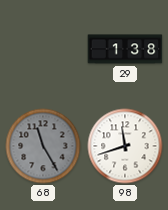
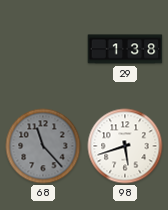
68: 11:25 -> 11:23 (43, 146)
98: 11:42 -> 5:42 (125, 146)
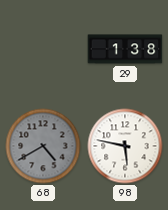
68: 11:23 -> 4:40 (43, 146)
98: 5:42 -> 5:47 (125, 146)
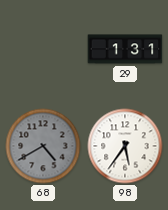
29: 1:38 -> 1:31 (125, 49)
98: 5:47 -> 5:36 (125, 146)
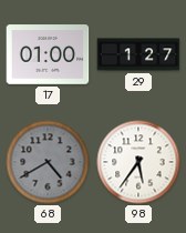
17: none -> 01:00 (48, 54)
29: 1:31 -> 1:27 (138, 54)
